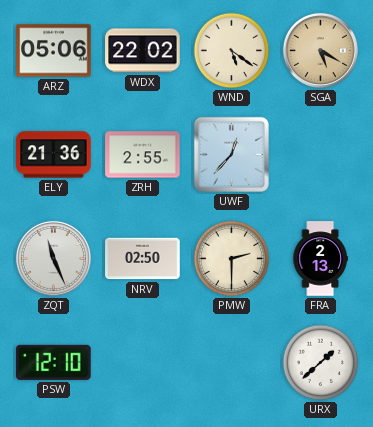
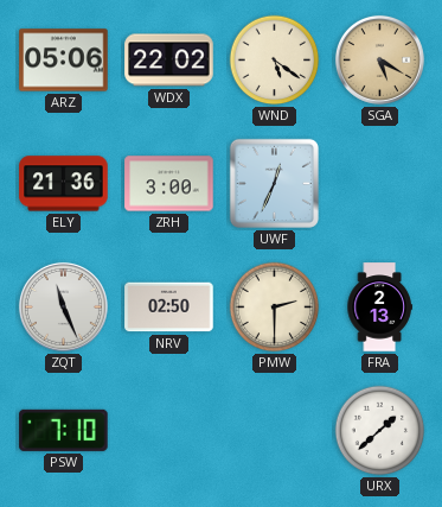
ZRH: 2:55 -> 3:00 (169, 184)
UWF: 12:37 -> 12:34 (274, 183)
PSW: 12:10 -> 7:10 (64, 430)
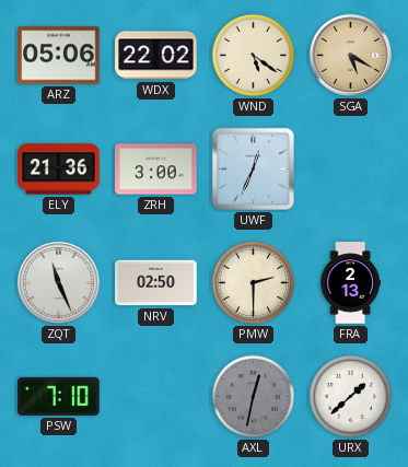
AXL: none -> 12:32 (254, 397)
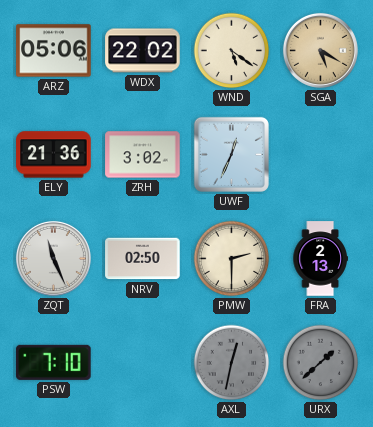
ZRH: 3:00 -> 3:02 (143, 155)
URX dial: white -> grey (321, 363)
